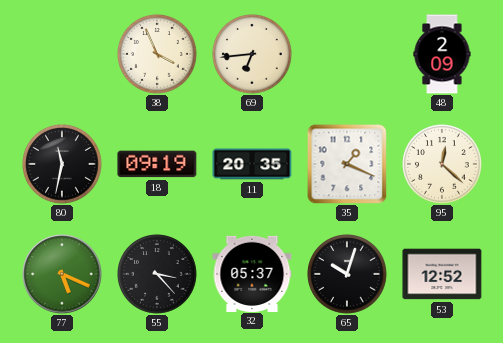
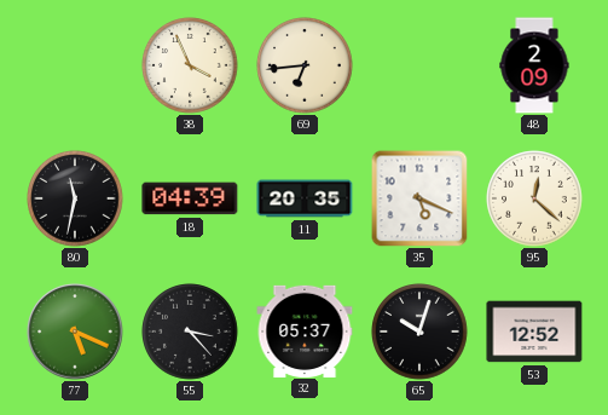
18: 09:19 -> 04:39 (190, 198)
35: 1:19 -> 5:19 (419, 198)
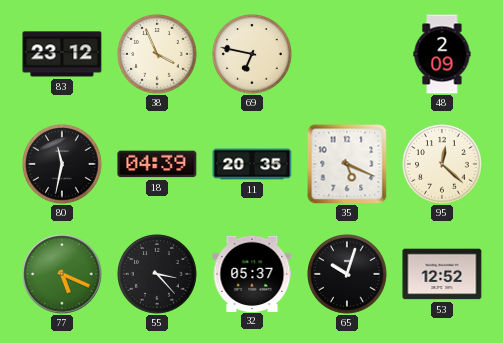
83: none -> 23:12 (62, 54)
69: 6:44 -> 6:47 (252, 54)
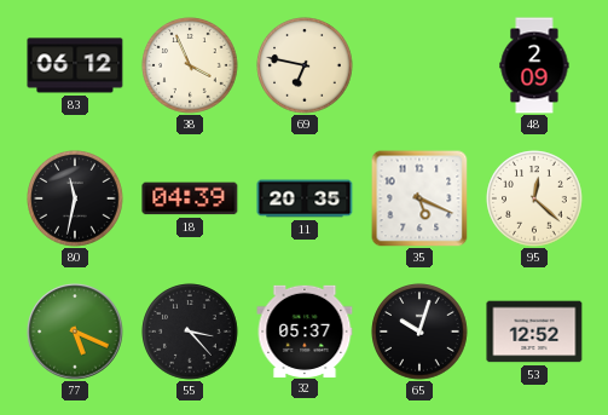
83: 23:12 -> 06:12 (75, 65)
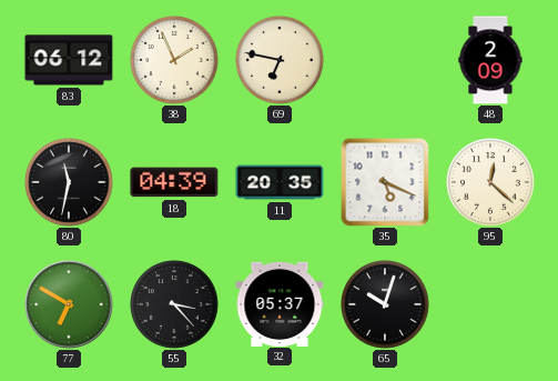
38: 3:56 -> 1:56 (174, 60)
77: 5:19 -> 6:50 (69, 304)
53: 12:52 -> none (534, 332)
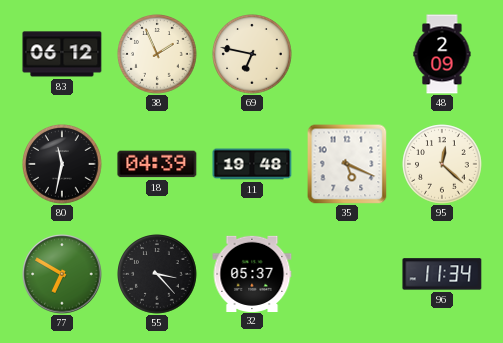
11: 20:35 -> 19:48 (252, 164)
65: 10:03 -> none (385, 304)
96: none -> 11:34 (442, 274)
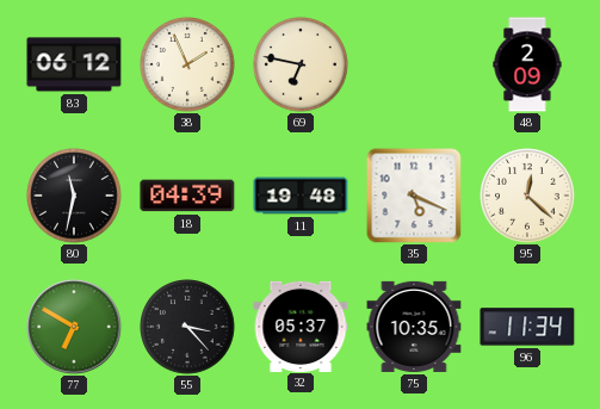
75: none -> 10:35 (414, 327)
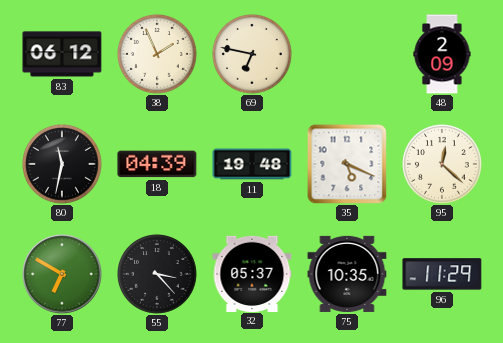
96: 11:34 -> 11:29 (442, 274)
